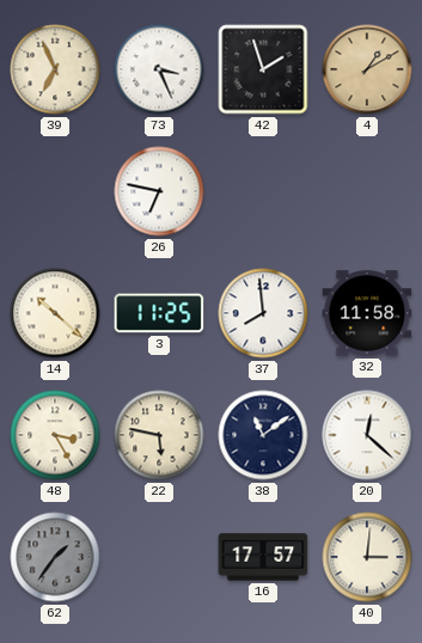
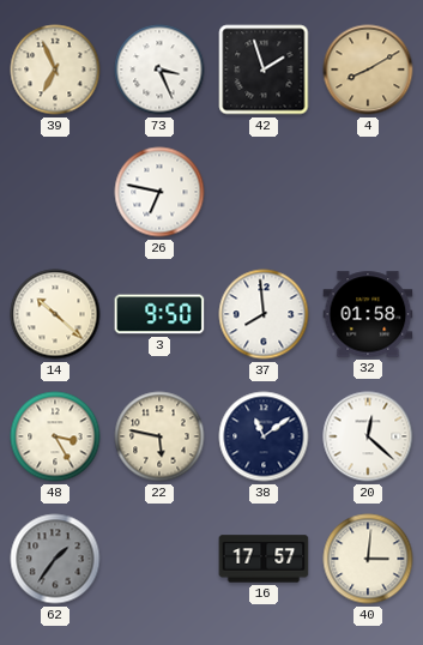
4: 1:10 -> 8:10 (368, 70)
3: 11:25 -> 9:50 (159, 314)
32: 11:58 -> 01:58 (368, 314)
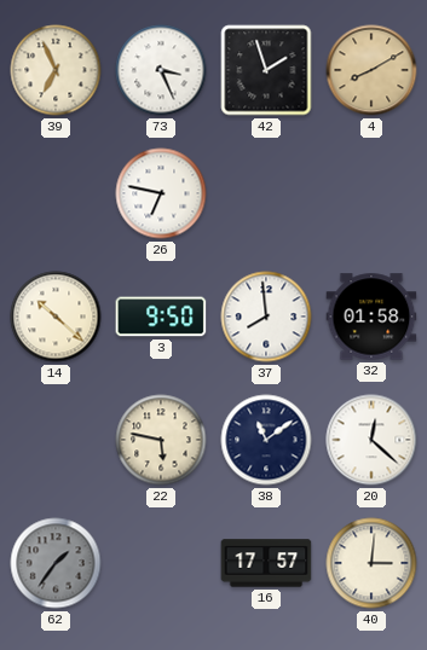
48: 3:25 -> none (55, 436)
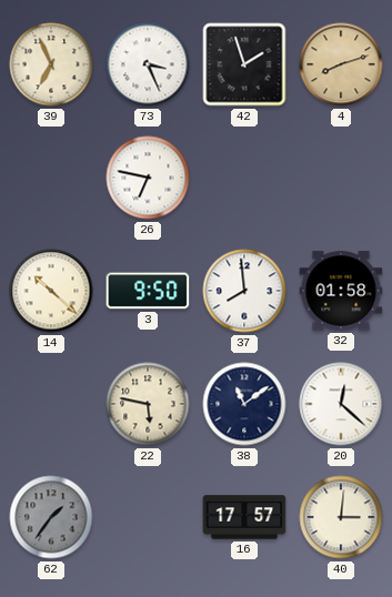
4: 8:10 -> 8:12 (341, 64)
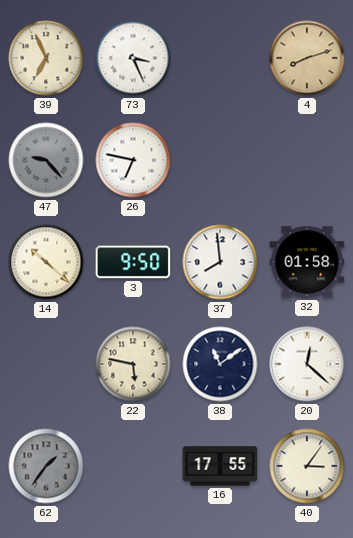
42: 1:57 -> none (244, 64)
47: none -> 9:23 (46, 160)
16: 17:57 -> 17:55 (220, 466)
40: 3:01 -> 3:06 (307, 466)
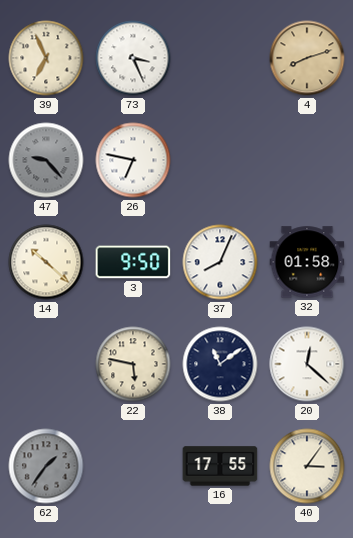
37: 7:59 -> 8:04 (220, 262)
